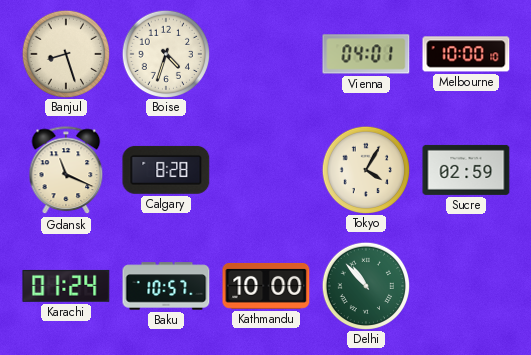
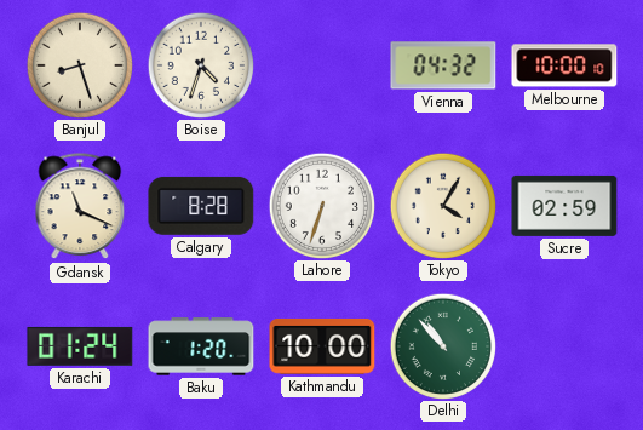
Vienna: 04:01 -> 04:32 (443, 65)
Lahore: none -> 6:33 (321, 205)
Baku: 10:57 -> 1:20 (201, 346)
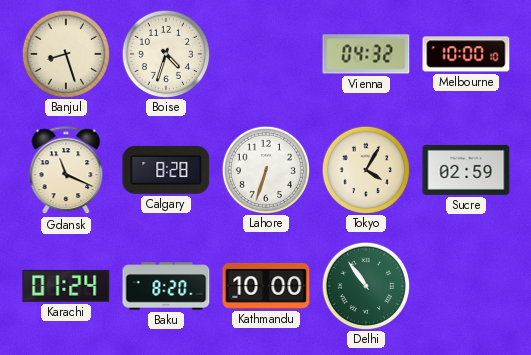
Baku: 1:20 -> 8:20 (166, 286)
Delhi: 10:53 -> 10:54 (365, 285)
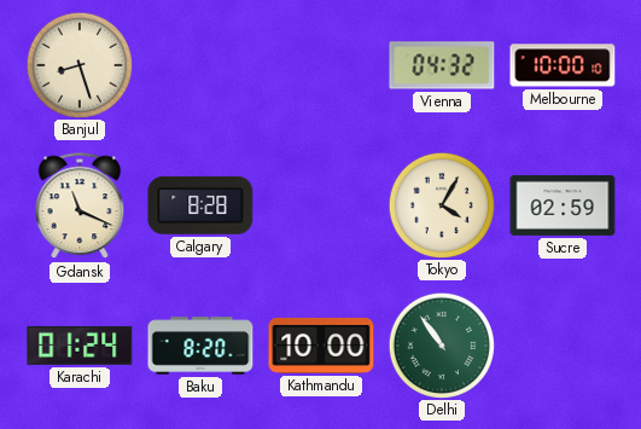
Boise: 4:33 -> none (165, 53)
Lahore: 6:33 -> none (265, 169)
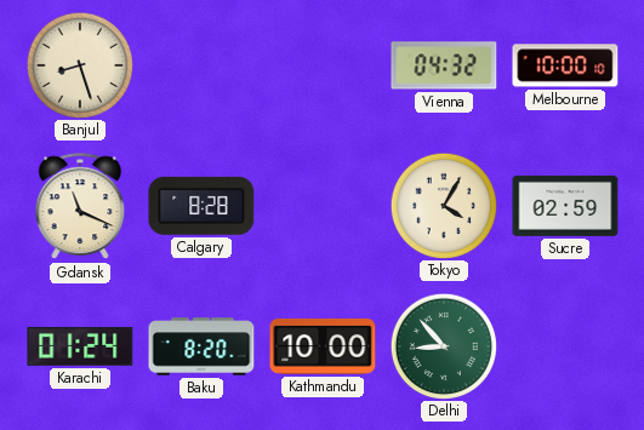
Delhi: 10:54 -> 8:53 (443, 345)
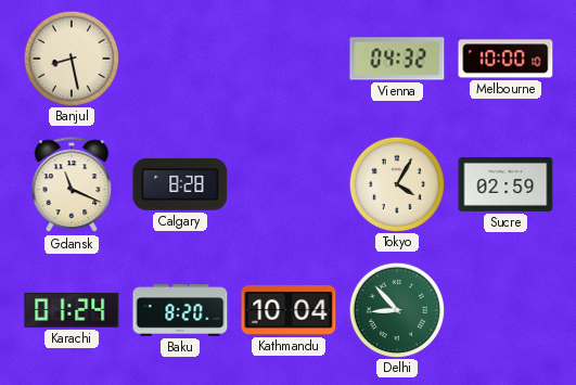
Banjul: 8:27 -> 8:28 (71, 57)
Kathmandu: 10:00 -> 10:04 (289, 310)
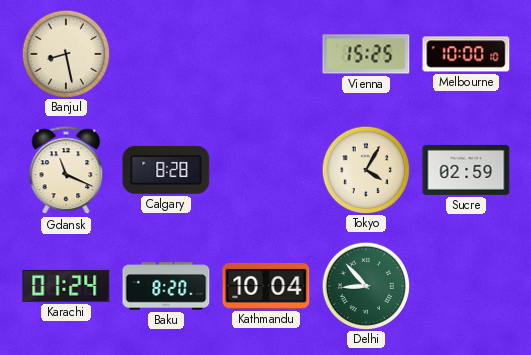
Vienna: 04:32 -> 15:25 (366, 54)
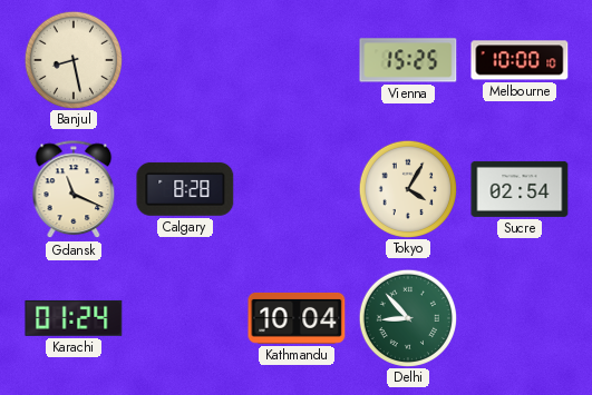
Sucre: 02:59 -> 02:54 (520, 189)
Baku: 8:20 -> none (166, 286)
